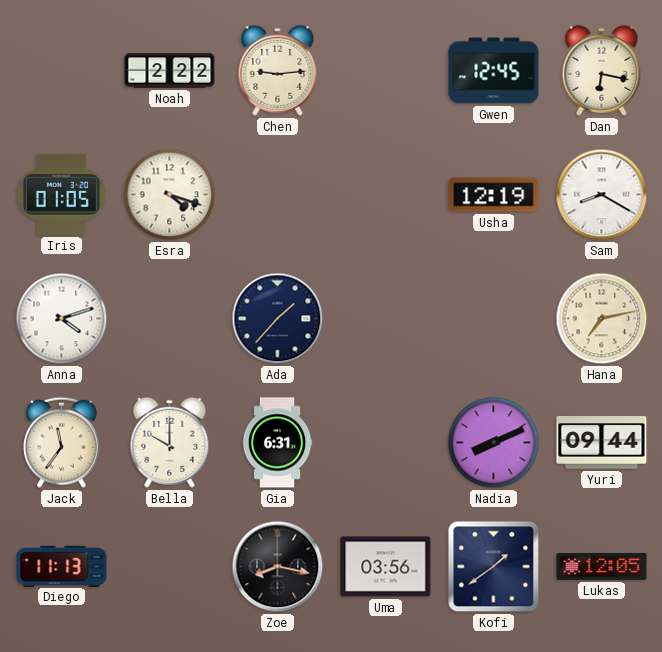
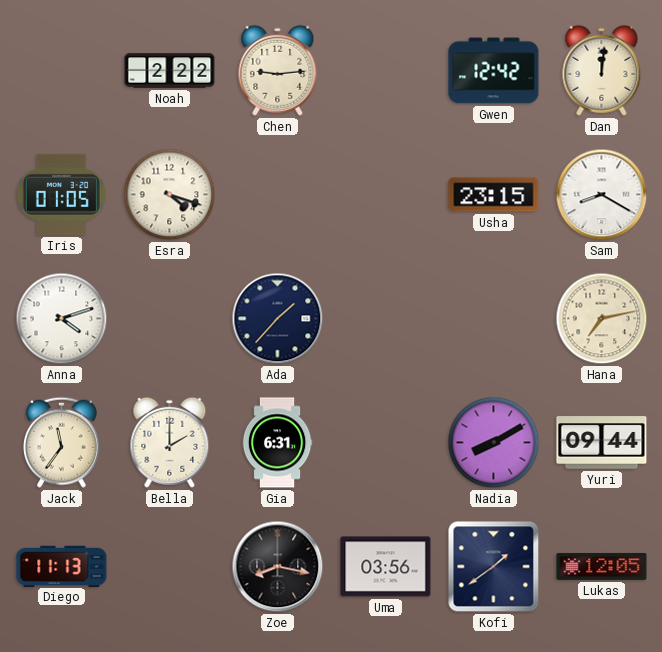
Gwen: 12:45 -> 12:42 (494, 71)
Dan: 6:17 -> 12:01 (602, 70)
Usha: 12:19 -> 23:15 (494, 195)
Bella: 10:00 -> 2:00 (170, 442)
Nadia: 8:11 -> 8:10 (494, 443)
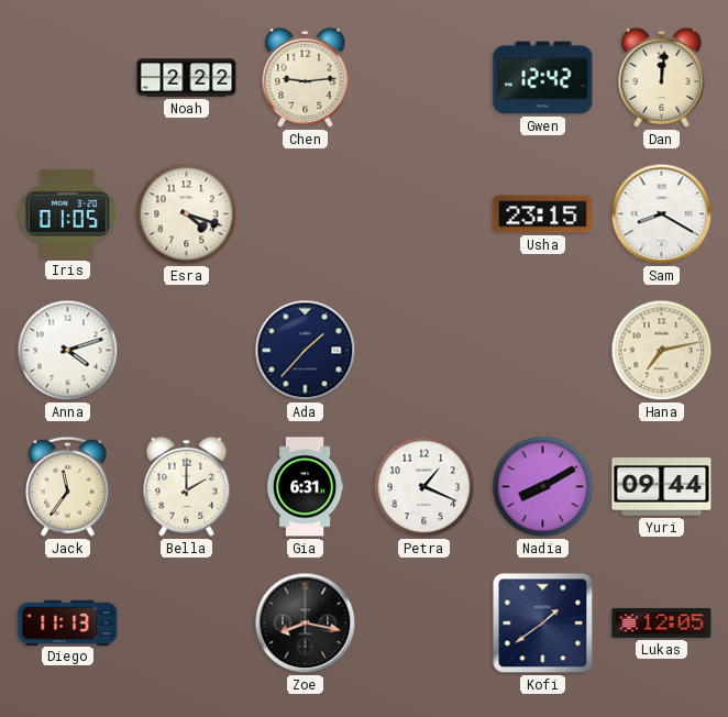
Petra: none -> 1:19 (424, 487)
Uma: 03:56 -> none (386, 567)
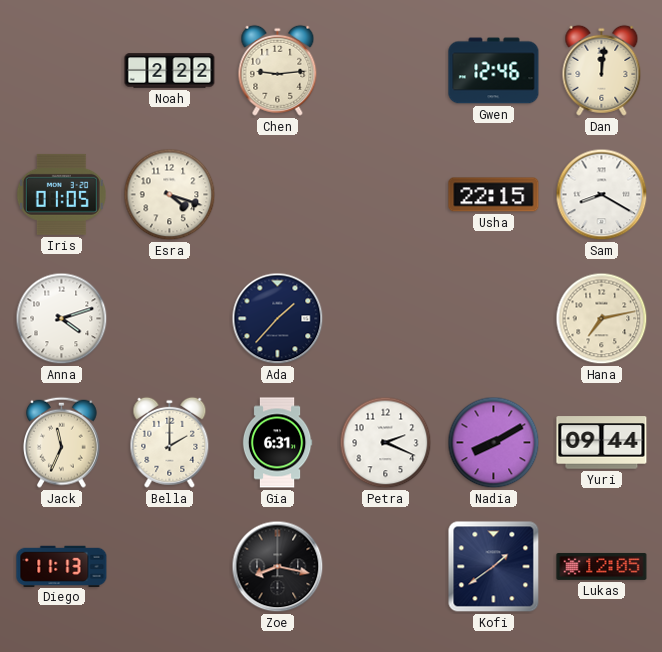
Gwen: 12:42 -> 12:46 (494, 71)
Usha: 23:15 -> 22:15 (494, 195)
Jack: 11:36 -> 11:34 (62, 442)
Petra: 1:19 -> 2:19 (386, 443)
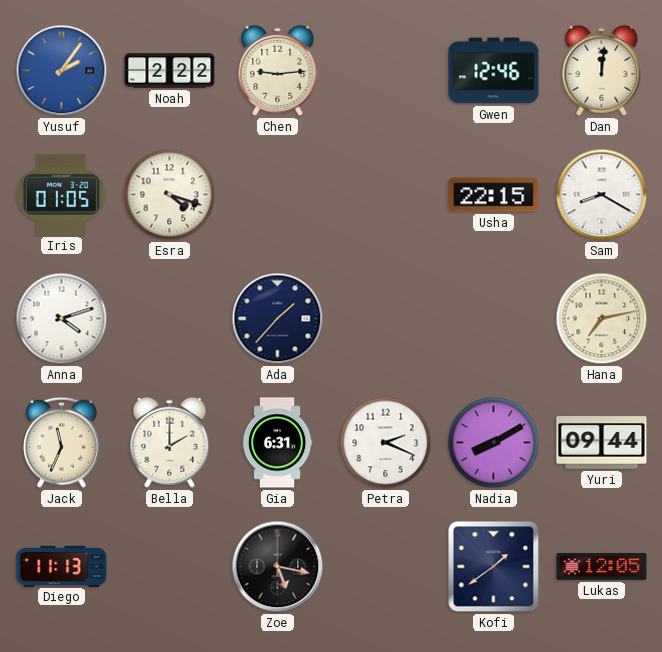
Yusuf: none -> 2:06 (62, 71)
Zoe: 8:17 -> 5:17 (278, 567)
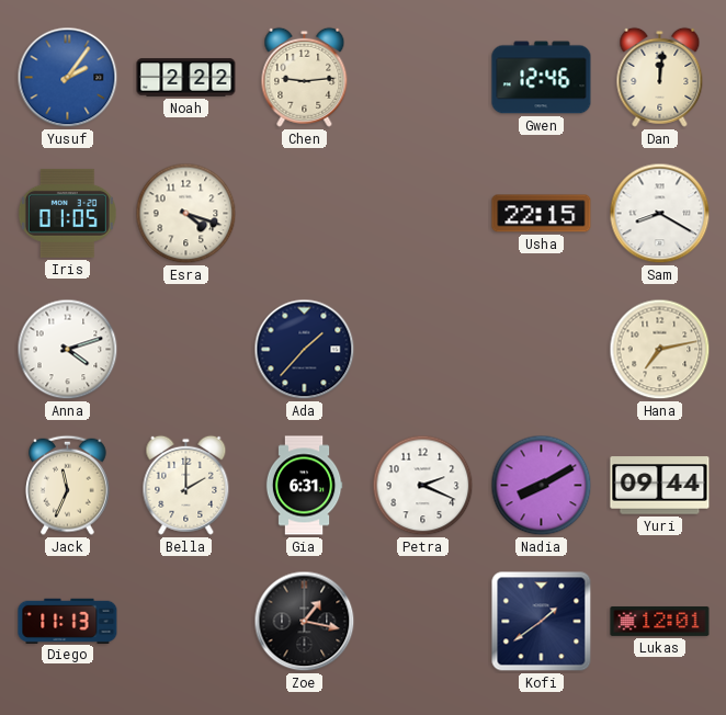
Zoe: 5:17 -> 1:17 (305, 622)
Lukas: 12:05 -> 12:01 (660, 621)
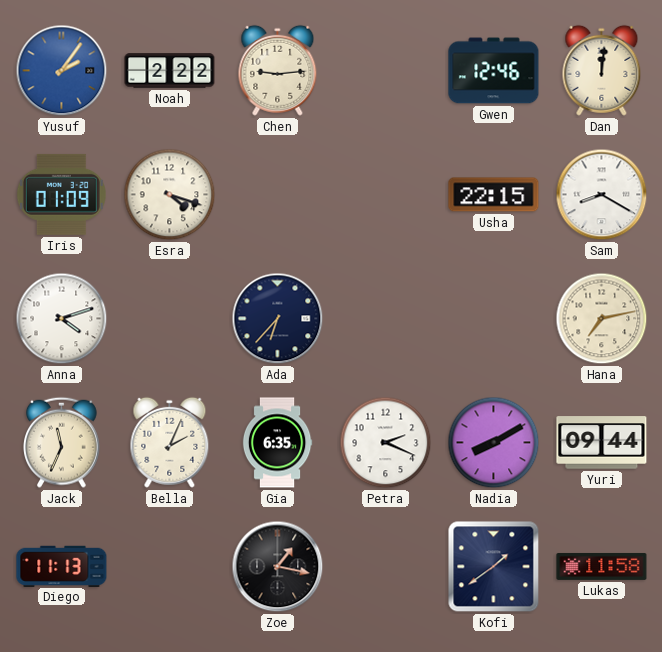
Iris: 01:05 -> 01:09 (61, 194)
Ada: 1:37 -> 6:37 (278, 319)
Bella: 2:00 -> 2:04 (170, 442)
Gia: 6:31 -> 6:35 (277, 443)
Lukas: 12:01 -> 11:58 (602, 566)
